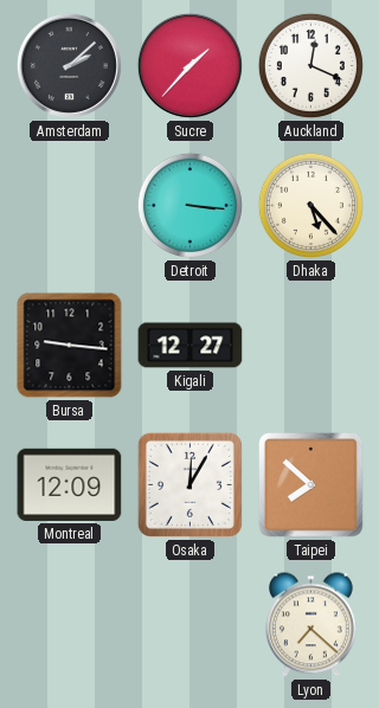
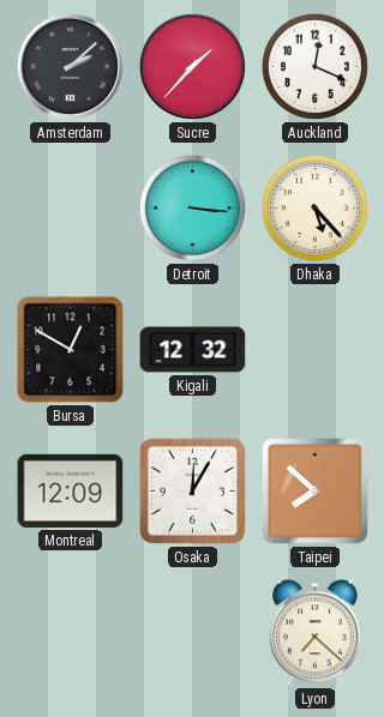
Bursa: 9:16 -> 12:50 (71, 350)
Kigali: 12:27 -> 12:32 (193, 350)
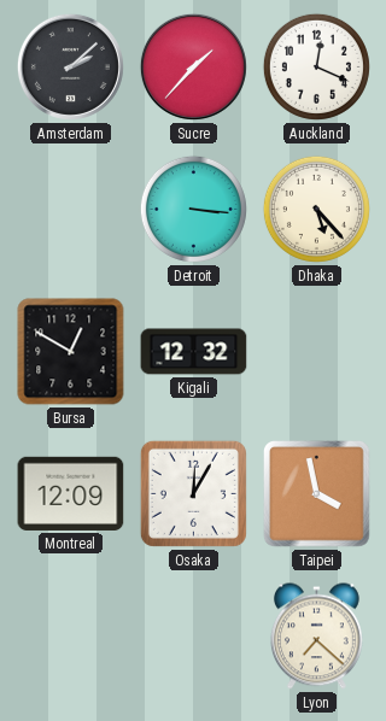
Taipei: 7:52 -> 3:58 (317, 494)
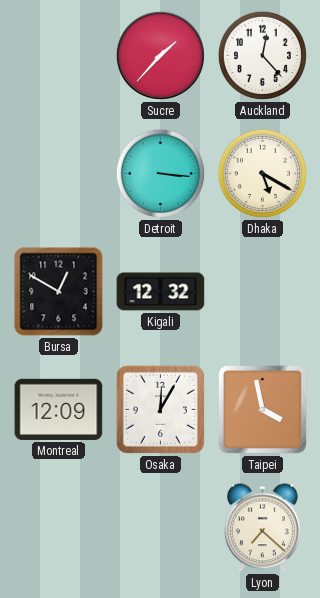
Amsterdam: 2:08 -> none (70, 66)
Auckland: 12:19 -> 12:23 (262, 55)
Dhaka: 5:23 -> 5:20 (262, 173)
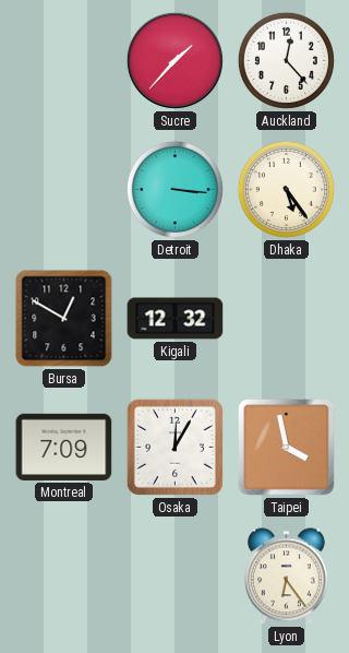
Dhaka: 5:20 -> 5:24 (286, 189)
Montreal: 12:09 -> 7:09 (64, 447)
Lyon: 7:22 -> 6:24 (287, 577)
